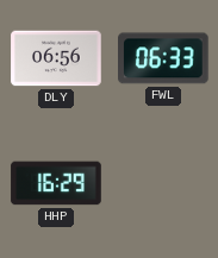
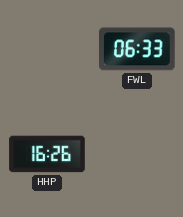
DLY: 06:56 -> none (56, 58)
HHP: 16:29 -> 16:26 (47, 154)
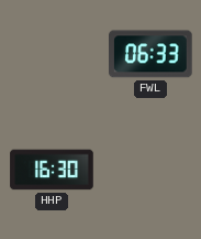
HHP: 16:26 -> 16:30 (52, 170)
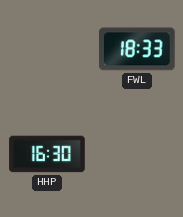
FWL: 06:33 -> 18:33 (138, 49)
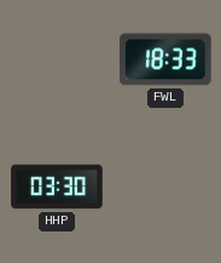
HHP: 16:30 -> 03:30 (57, 187)
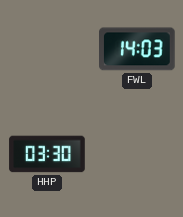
FWL: 18:33 -> 14:03 (138, 49)
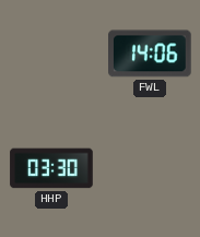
FWL: 14:03 -> 14:06 (151, 54)
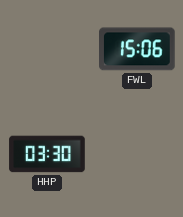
FWL: 14:06 -> 15:06 (138, 49)
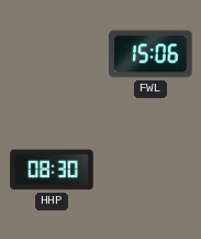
HHP: 03:30 -> 08:30 (52, 170)
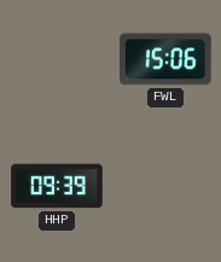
HHP: 08:30 -> 09:39 (57, 186)
